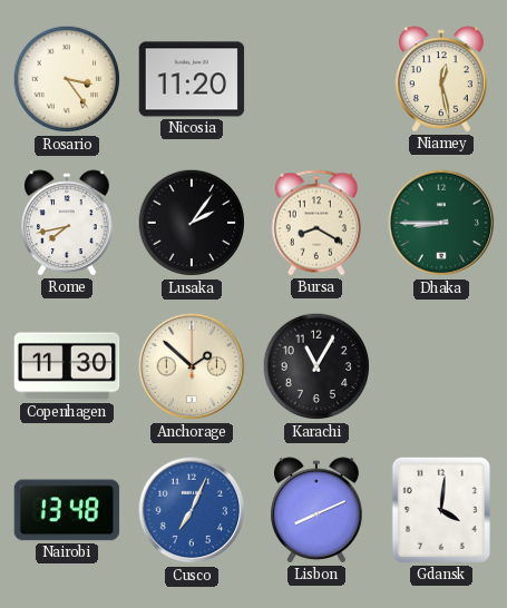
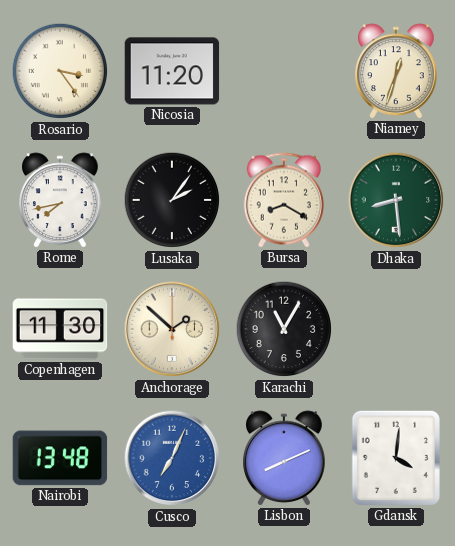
Niamey: 12:28 -> 12:33 (396, 71)
Dhaka: 8:45 -> 8:29 (396, 200)
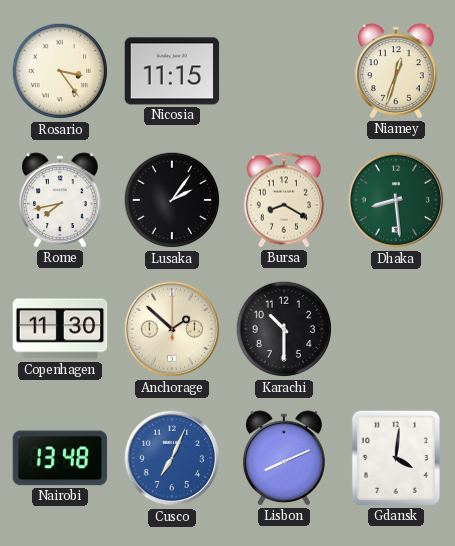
Nicosia: 11:20 -> 11:15 (172, 71)
Karachi: 11:05 -> 10:30 (284, 329)
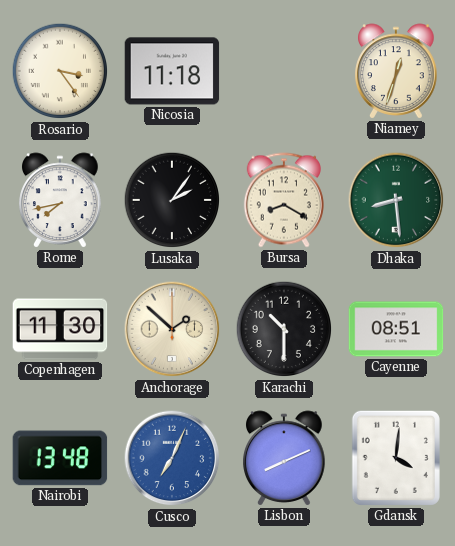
Nicosia: 11:15 -> 11:18 (172, 71)
Cayenne: none -> 08:51 (396, 329)
